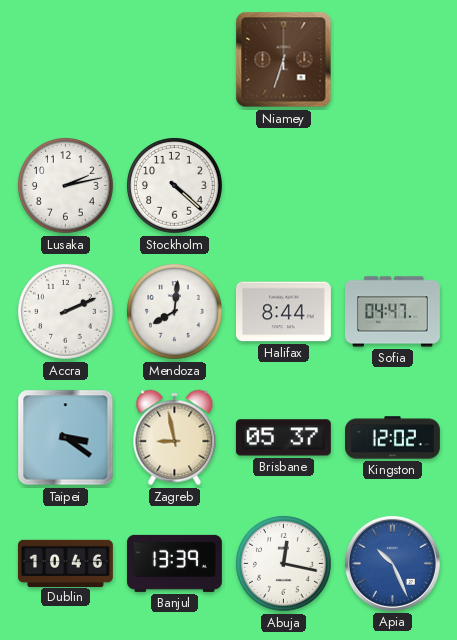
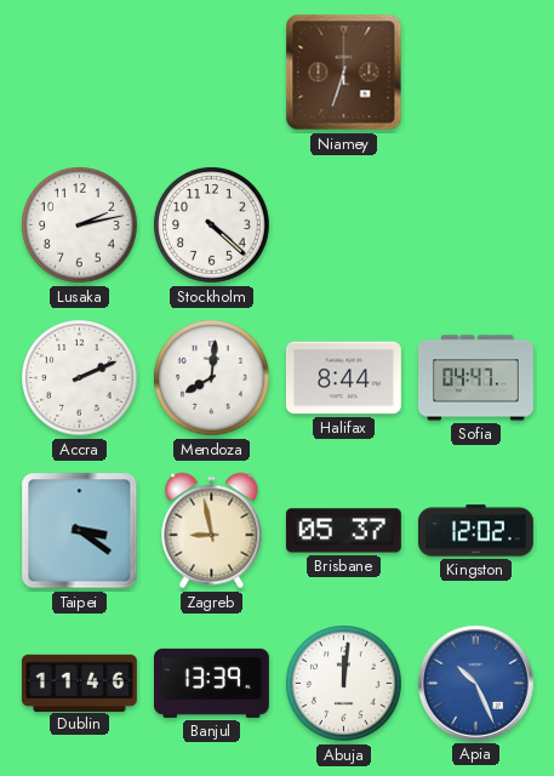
Dublin: 10:46 -> 11:46 (79, 683)
Abuja: 12:17 -> 12:01 (344, 684)
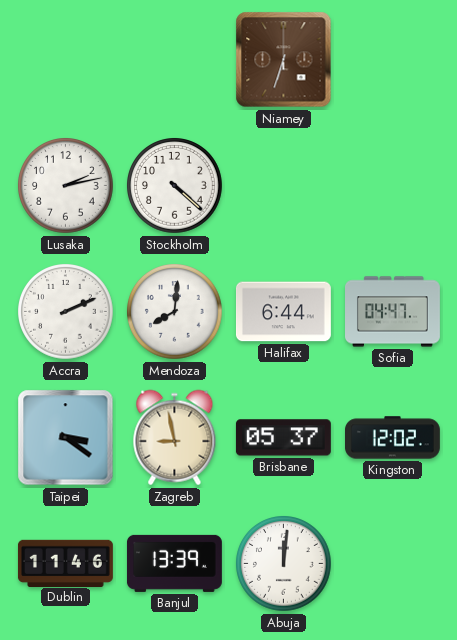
Halifax: 8:44 -> 6:44 (283, 312)
Apia: 10:26 -> none (475, 683)
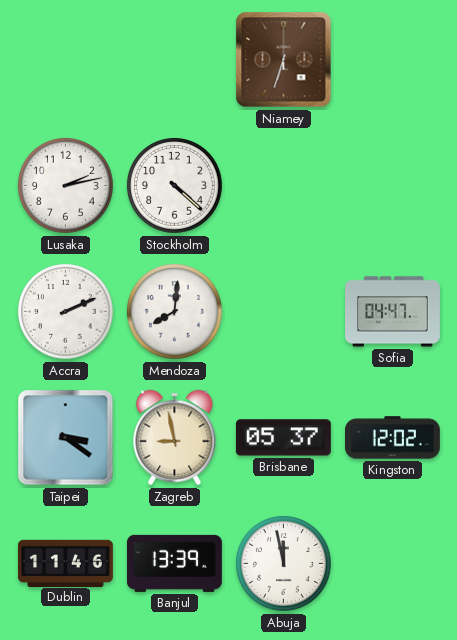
Halifax: 6:44 -> none (283, 312)
Abuja: 12:01 -> 11:58 (284, 564)
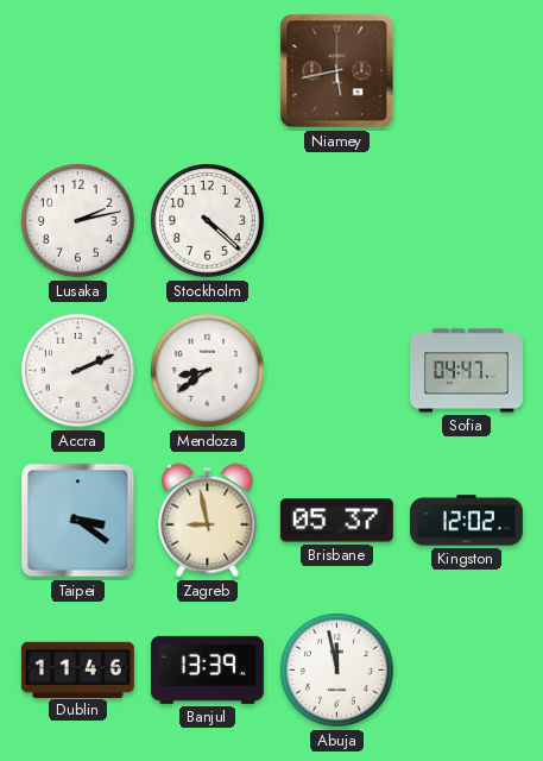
Niamey: 6:33 -> 5:43 (337, 71)
Mendoza: 8:01 -> 8:39 (208, 371)
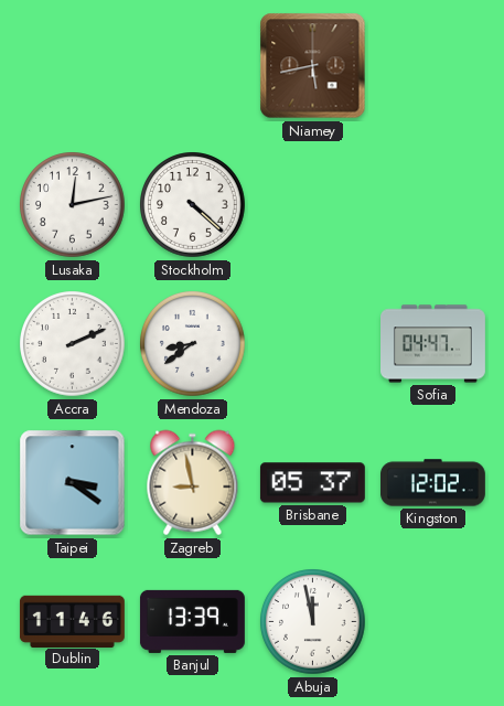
Lusaka: 2:13 -> 12:13 (73, 205)
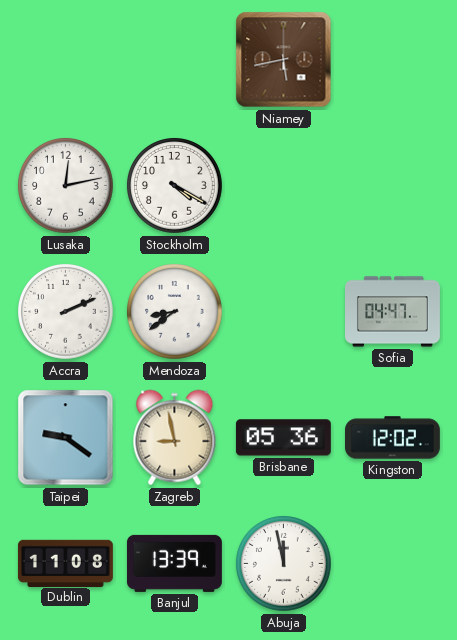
Stockholm: 4:22 -> 4:20 (175, 186)
Taipei: 3:21 -> 9:21 (66, 438)
Brisbane: 05:37 -> 05:36 (283, 438)
Dublin: 11:46 -> 11:08 (65, 563)
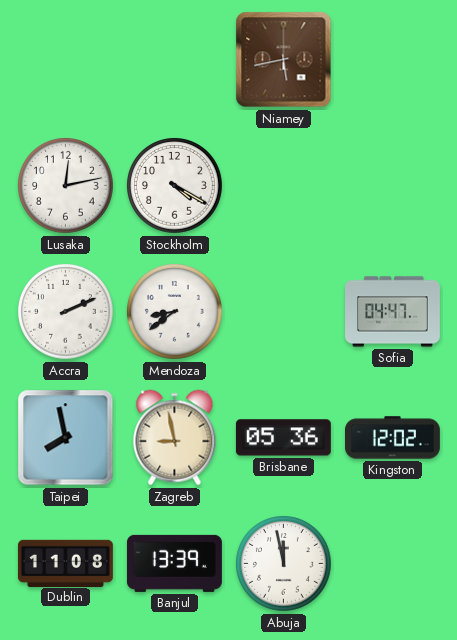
Taipei: 9:21 -> 7:58 (66, 438)
